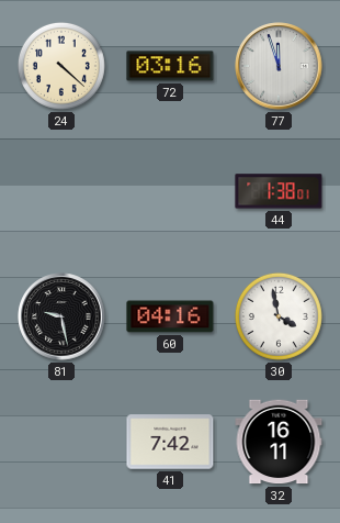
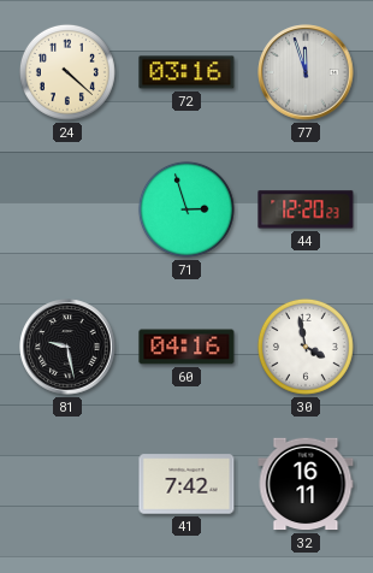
71: none -> 2:57 (186, 209)
44: 1:38 -> 12:20 (306, 209)
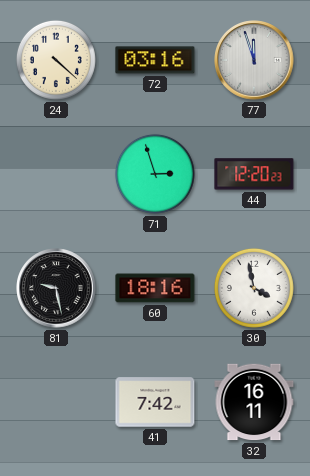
60: 04:16 -> 18:16 (155, 288)
